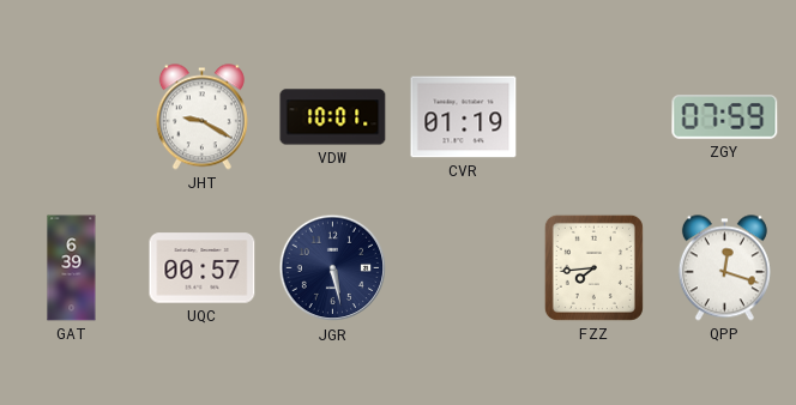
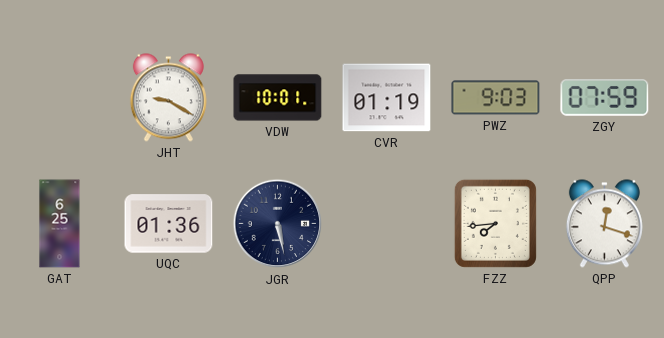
PWZ: none -> 9:03 (496, 98)
GAT: 6:39 -> 6:25 (60, 224)
UQC: 00:57 -> 01:36 (169, 224)
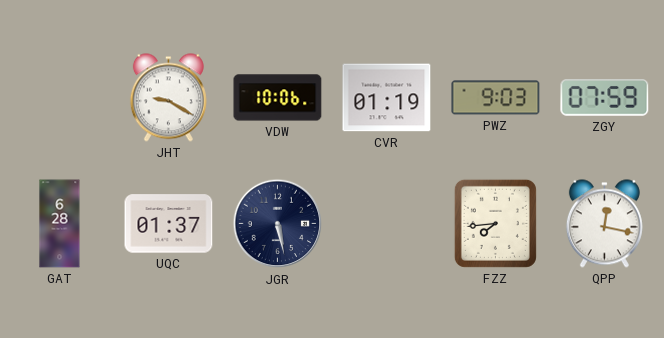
VDW: 10:01 -> 10:06 (278, 98)
GAT: 6:25 -> 6:28 (60, 224)
UQC: 01:36 -> 01:37 (169, 224)
QPP: 12:18 -> 12:17 (604, 224)
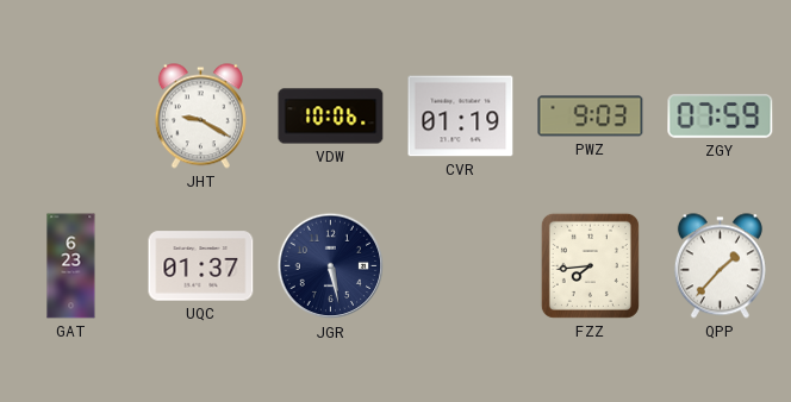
GAT: 6:28 -> 6:23 (71, 266)
QPP: 12:17 -> 1:37 (720, 266)
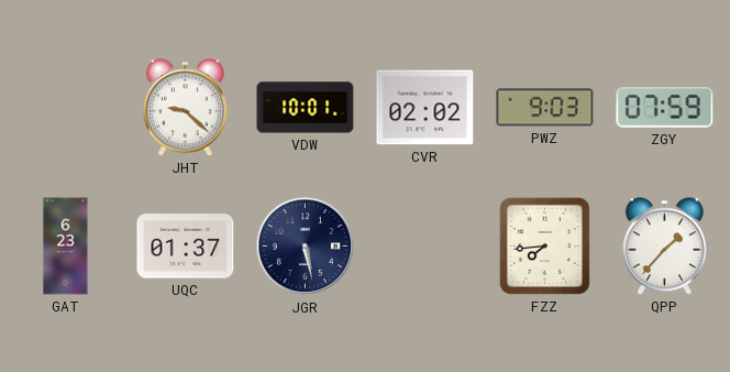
JHT: 9:20 -> 9:22 (185, 108)
VDW: 10:06 -> 10:01 (306, 108)
CVR: 01:19 -> 02:02 (425, 108)
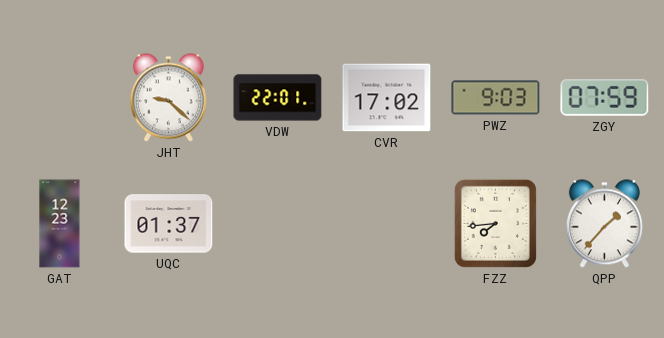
VDW: 10:01 -> 22:01 (278, 98)
CVR: 02:02 -> 17:02 (387, 98)
GAT: 6:23 -> 12:23 (60, 224)
JGR: 5:28 -> none (306, 247)
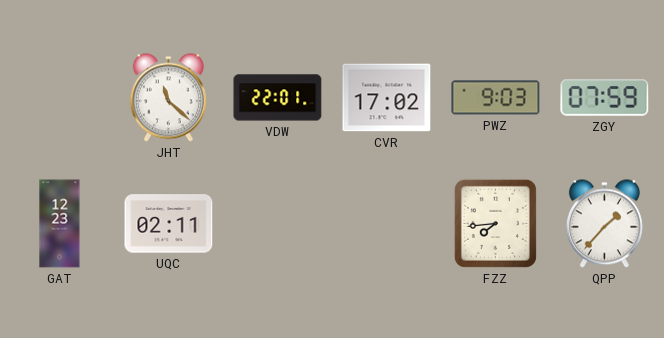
JHT: 9:22 -> 11:22 (168, 98)
UQC: 01:37 -> 02:11 (169, 224)
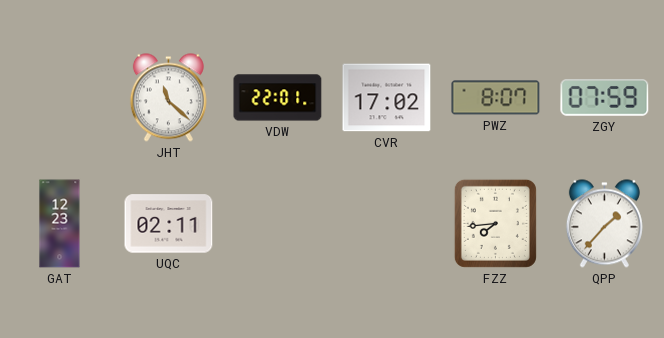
PWZ: 9:03 -> 8:07 (496, 98)
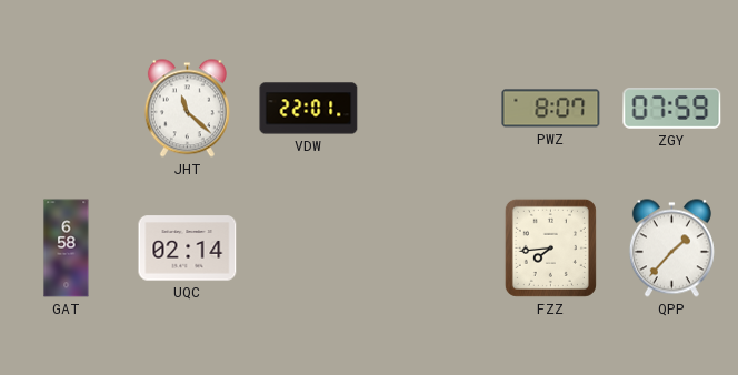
CVR: 17:02 -> none (387, 98)
GAT: 12:23 -> 6:58 (67, 249)
UQC: 02:11 -> 02:14 (188, 249)
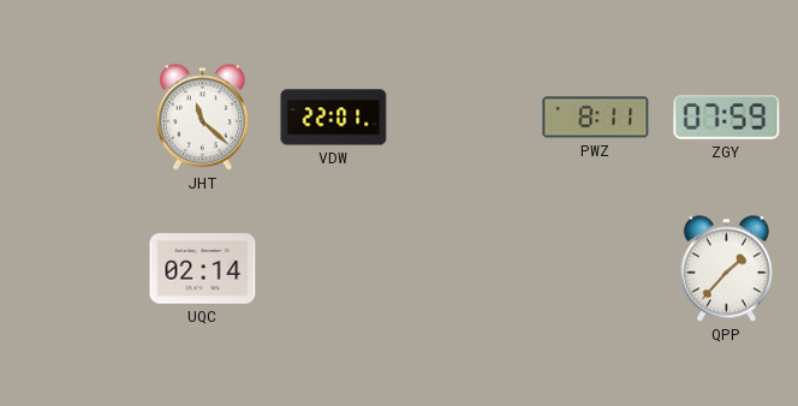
PWZ: 8:07 -> 8:11 (596, 118)
GAT: 6:58 -> none (67, 249)
FZZ: 7:44 -> none (550, 247)
